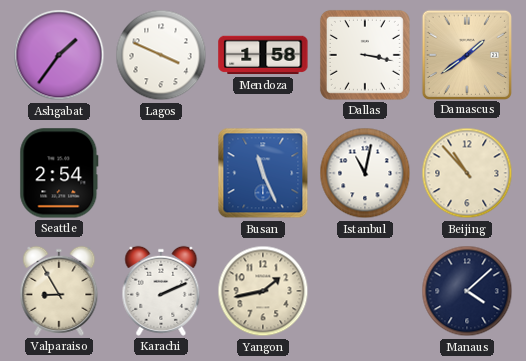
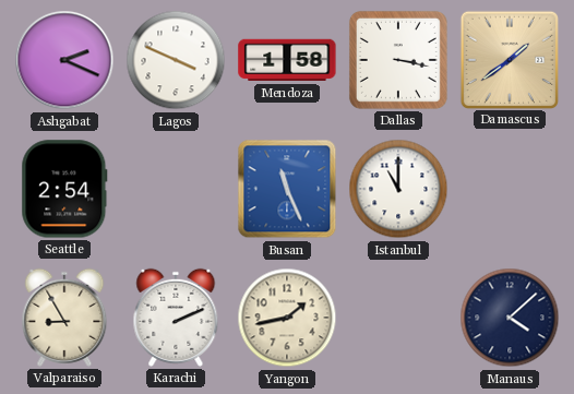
Ashgabat: 1:36 -> 2:19 (64, 60)
Istanbul: 11:02 -> 11:00 (398, 189)
Beijing: 10:53 -> none (467, 173)
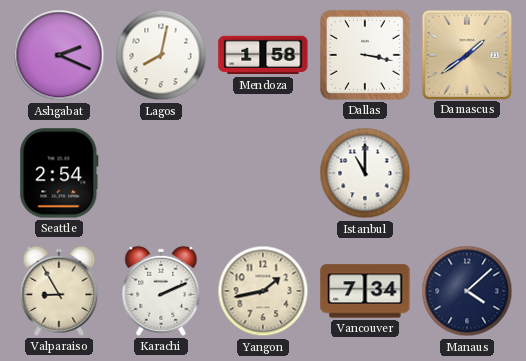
Lagos: 3:49 -> 8:02 (161, 55)
Busan: 11:26 -> none (287, 189)
Vancouver: none -> 7:34 (365, 291)
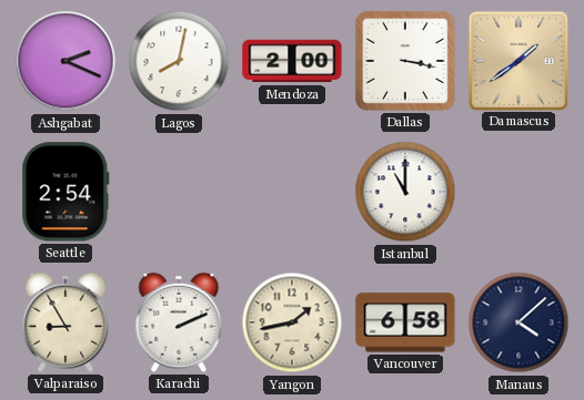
Mendoza: 1:58 -> 2:00 (292, 61)
Vancouver: 7:34 -> 6:58 (405, 322)
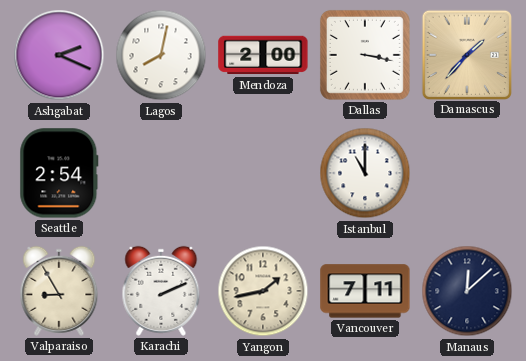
Damascus: 1:39 -> 1:37 (466, 54)
Vancouver: 6:58 -> 7:11 (365, 291)
Manaus: 4:08 -> 12:08 (467, 291)
